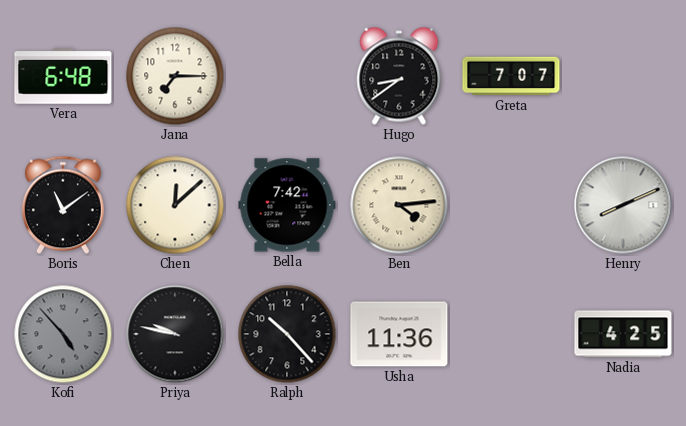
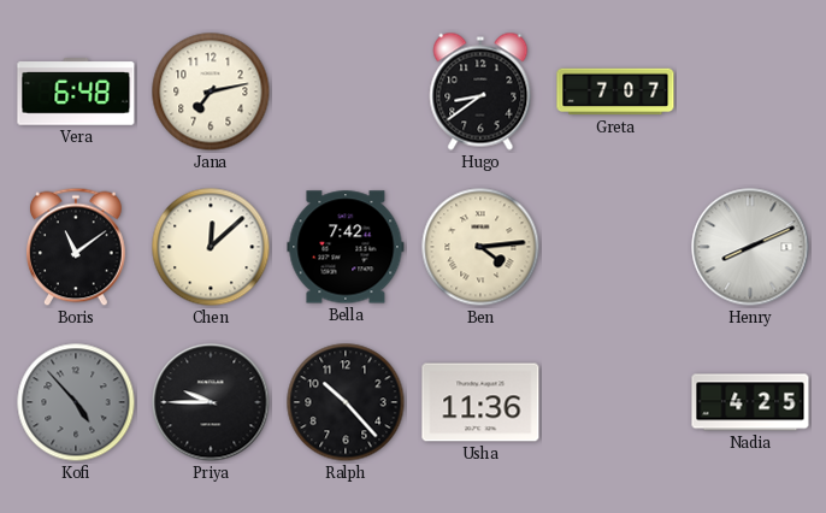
Jana: 7:15 -> 7:13 (211, 92)
Priya: 9:47 -> 9:45 (211, 402)
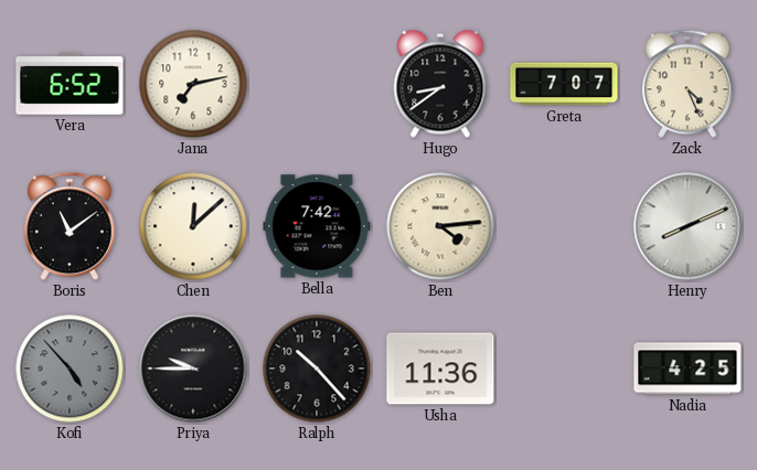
Vera: 6:48 -> 6:52 (70, 85)
Zack: none -> 4:26 (689, 84)
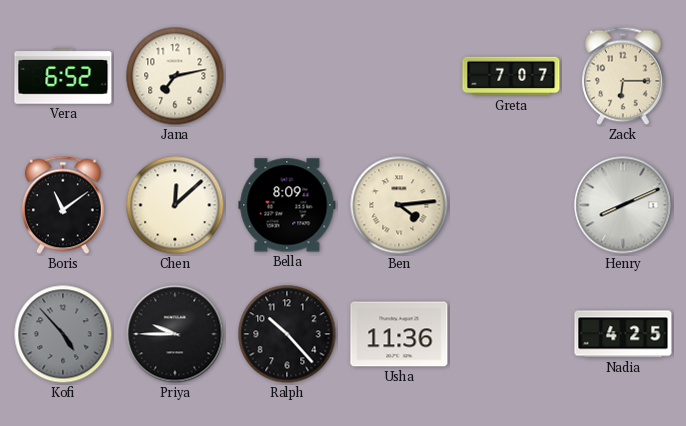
Hugo: 8:39 -> none (440, 84)
Zack: 4:26 -> 6:15 (624, 76)
Bella: 7:42 -> 8:09 (287, 205)
